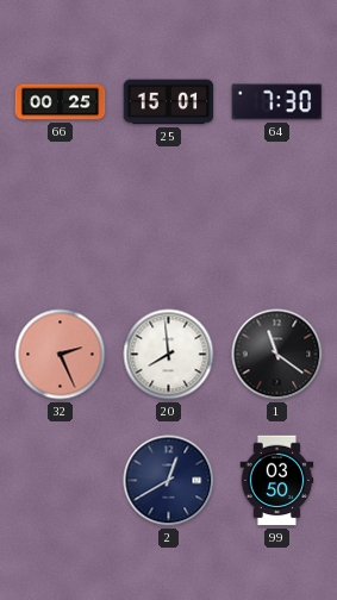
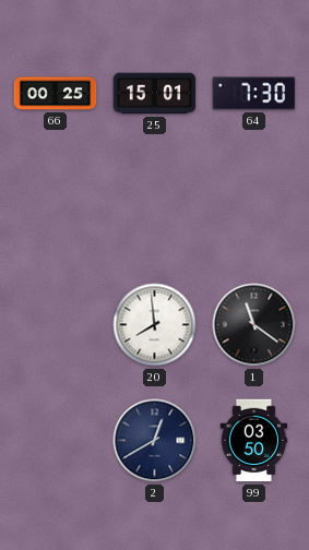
32: 2:26 -> none (61, 355)
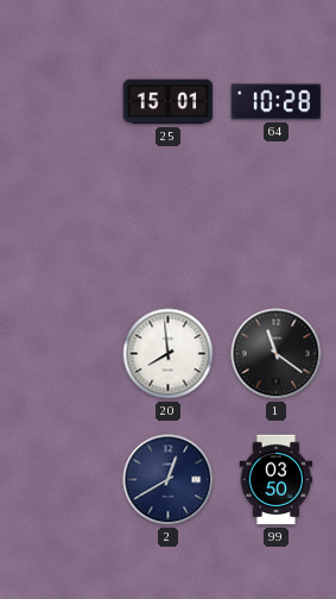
66: 00:25 -> none (56, 94)
64: 7:30 -> 10:28 (277, 102)
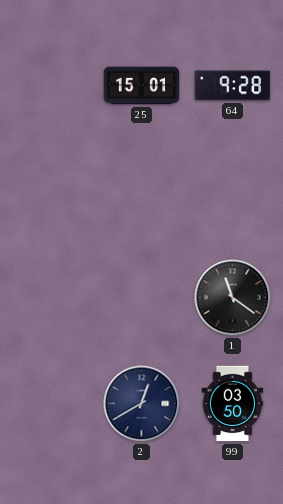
64: 10:28 -> 9:28 (233, 86)
20: 7:59 -> none (169, 354)
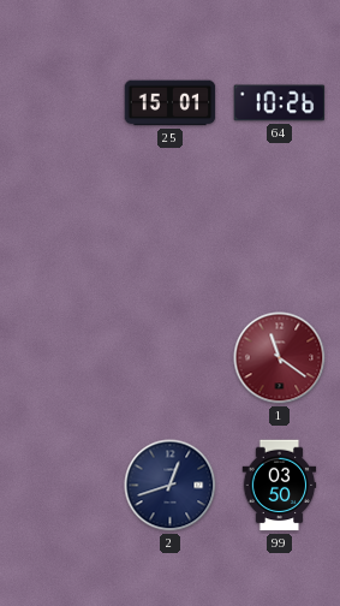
64: 9:28 -> 10:26 (280, 103)
1 dial: black -> burgundy (280, 358)
2: 12:40 -> 12:42 (171, 486)
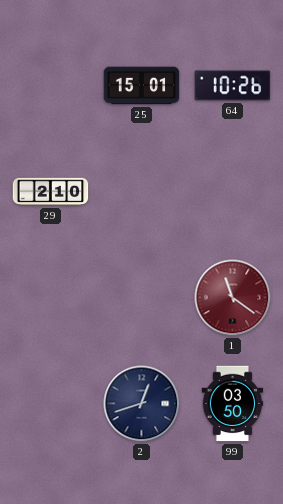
29: none -> 2:10 (51, 192)
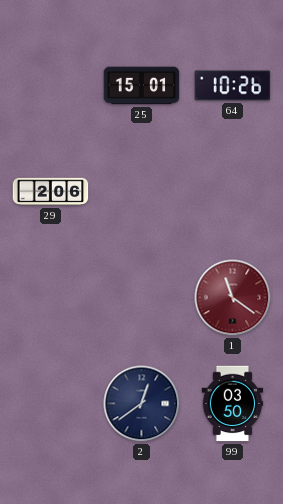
29: 2:10 -> 2:06 (51, 192)
2: 12:42 -> 12:39 (142, 404)
